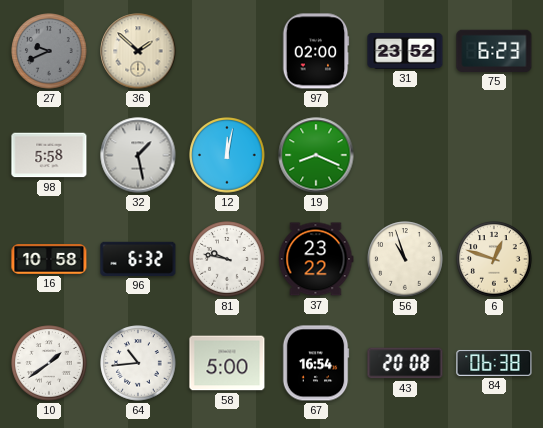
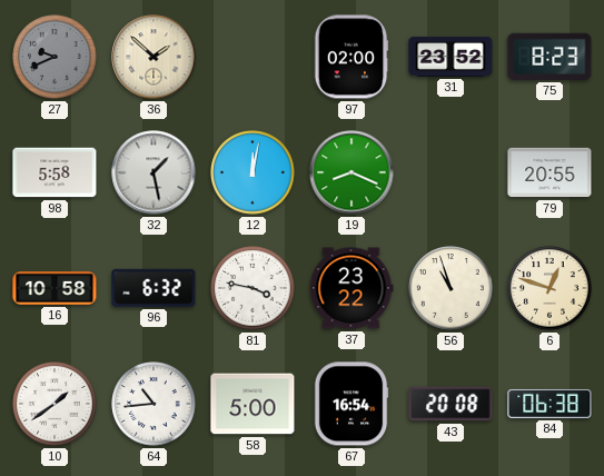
75: 6:23 -> 8:23 (549, 57)
79: none -> 20:55 (549, 172)
81: 9:47 -> 3:47 (253, 288)
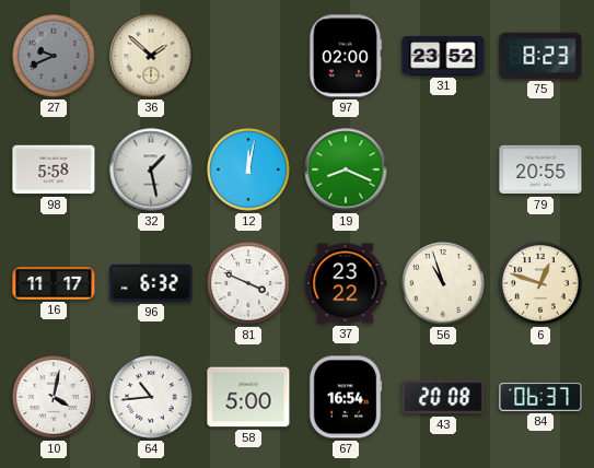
16: 10:58 -> 11:17 (54, 283)
81: 3:47 -> 3:49 (248, 283)
10: 1:39 -> 4:02 (54, 397)
84: 06:38 -> 06:37 (540, 397)
